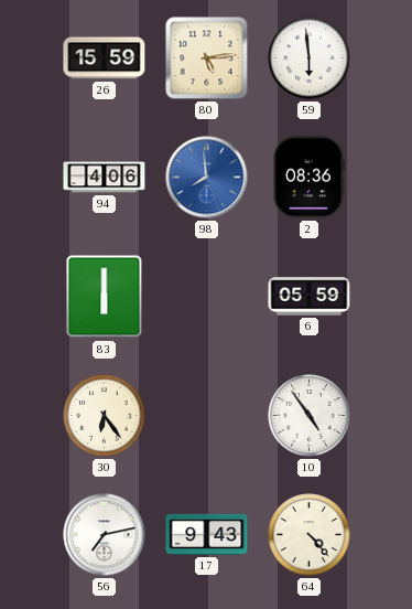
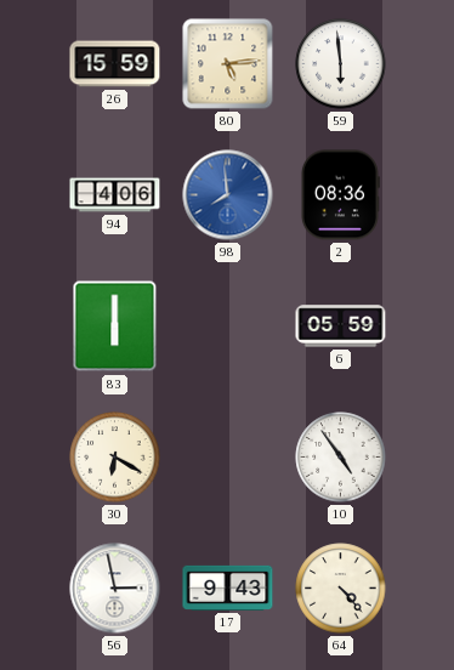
30: 6:24 -> 6:20 (115, 458)
56: 7:13 -> 2:58 (115, 589)
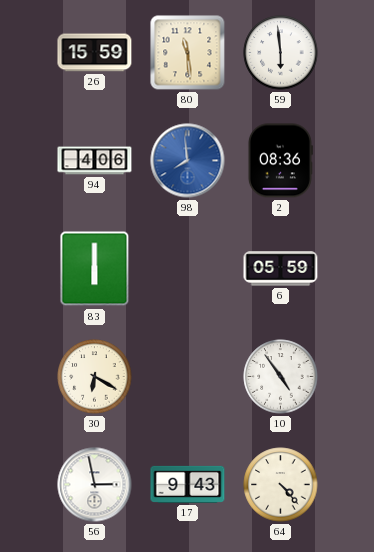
80: 5:14 -> 11:29 (188, 53)
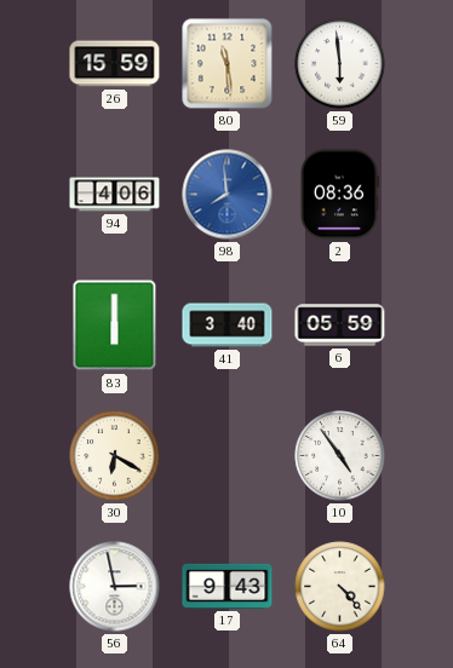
41: none -> 3:40 (228, 326)
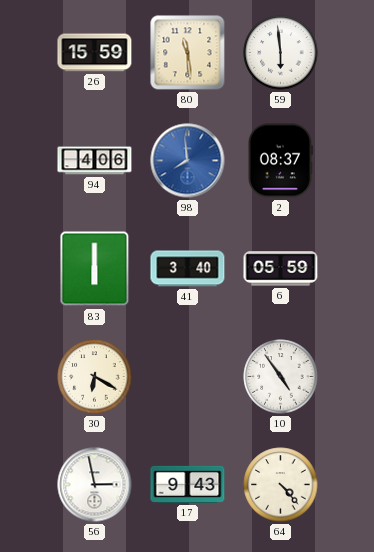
2: 08:36 -> 08:37 (280, 161)
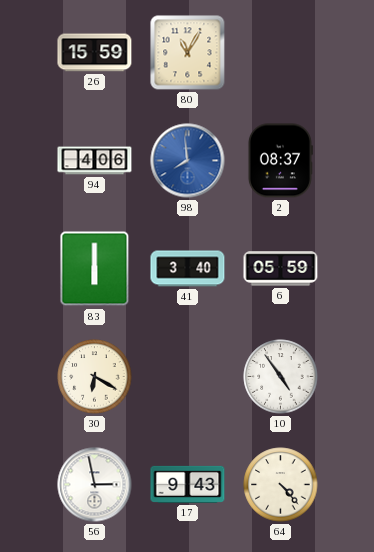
80: 11:29 -> 11:05 (188, 53)
59: 5:59 -> none (281, 53)
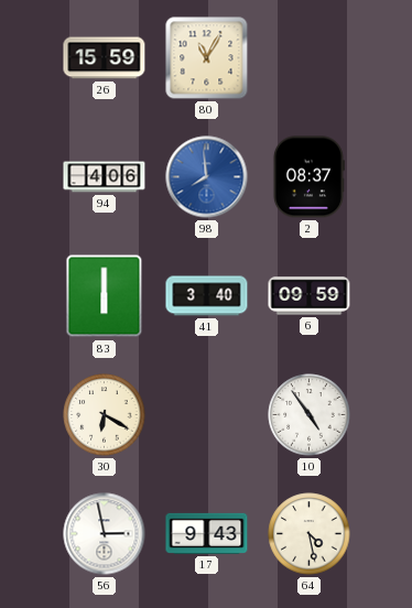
6: 05:59 -> 09:59 (310, 296)
64: 4:23 -> 4:28 (310, 534)
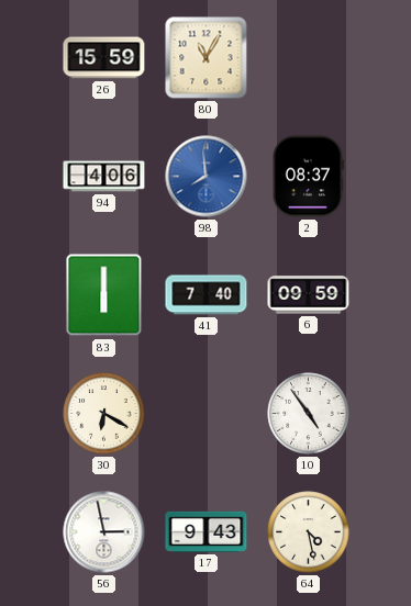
41: 3:40 -> 7:40 (207, 295)
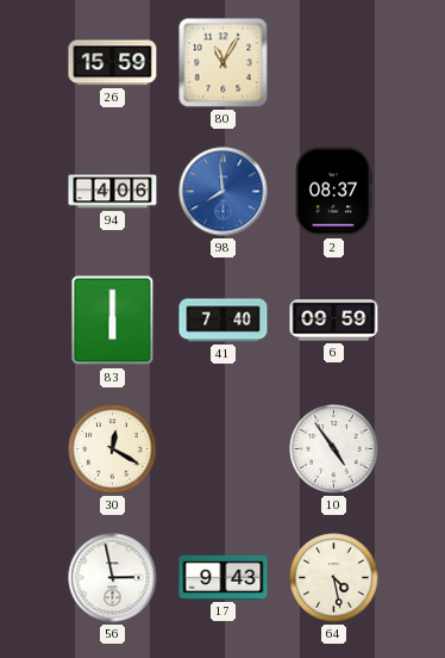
30: 6:20 -> 12:20 (113, 449)
